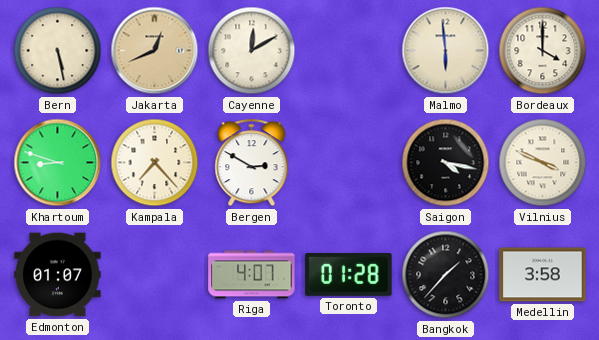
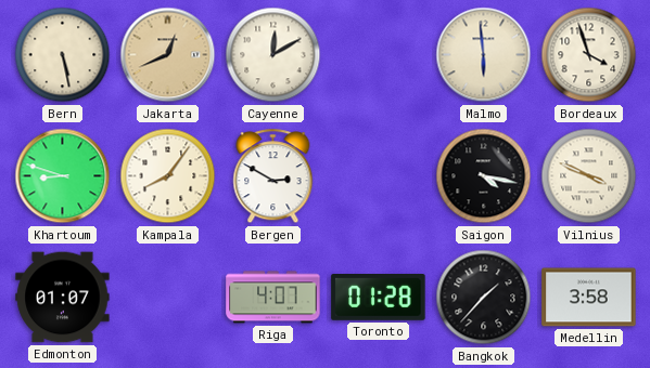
Bordeaux: 4:00 -> 3:57 (589, 55)
Kampala: 7:23 -> 8:06 (168, 176)
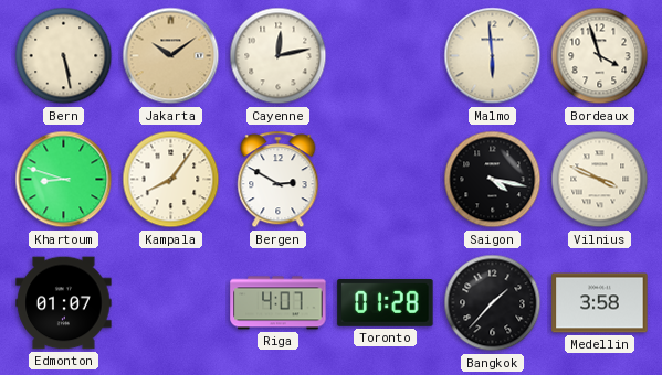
Jakarta: 12:41 -> 10:09 (171, 56)
Cayenne: 12:10 -> 12:13 (279, 56)
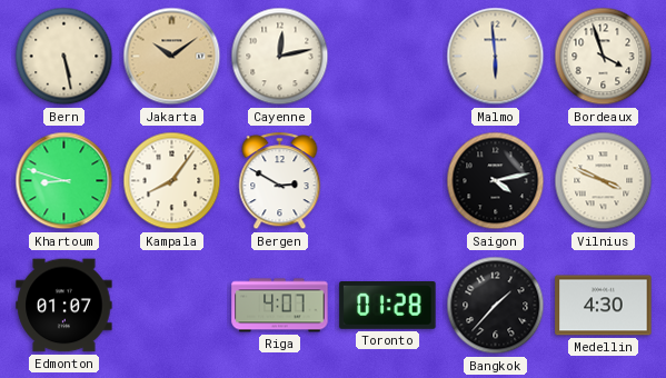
Saigon: 4:17 -> 4:13 (496, 181)
Medellin: 3:58 -> 4:30 (604, 306)
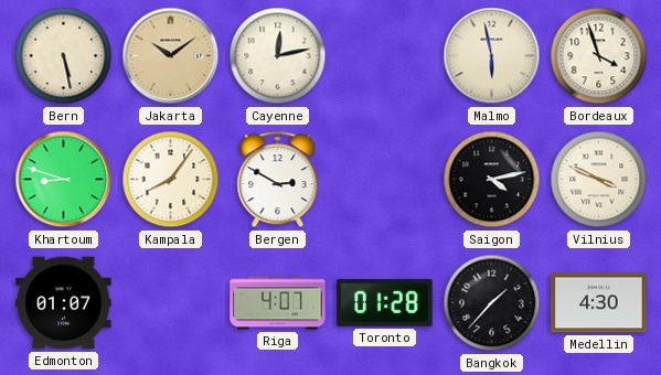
Malmo: 5:59 -> 5:58 (492, 56)
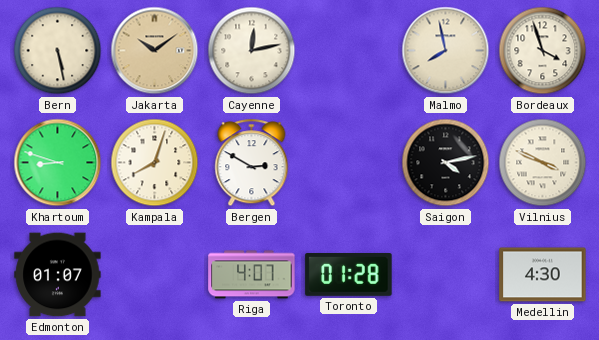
Malmo: 5:58 -> 7:58 (446, 51)
Kampala: 8:06 -> 8:03 (155, 163)
Bangkok: 1:37 -> none (492, 303)
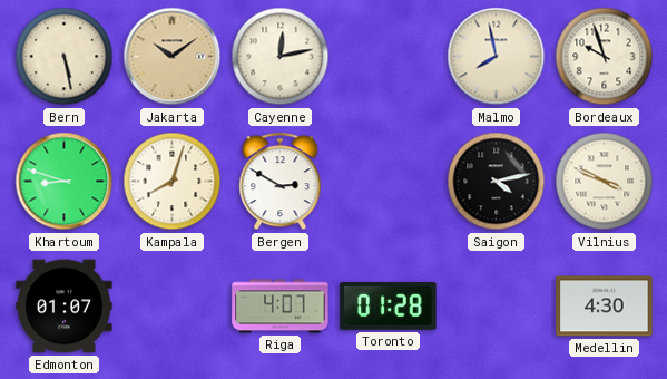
Bordeaux: 3:57 -> 9:57 (605, 57)
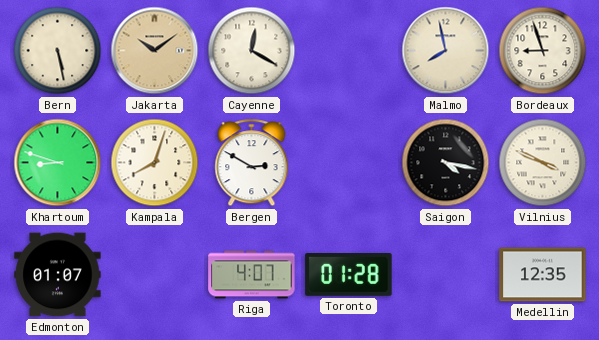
Cayenne: 12:13 -> 12:20 (252, 51)
Bordeaux: 9:57 -> 8:57 (543, 51)
Saigon: 4:13 -> 4:17 (446, 163)
Medellin: 4:30 -> 12:35 (543, 275)
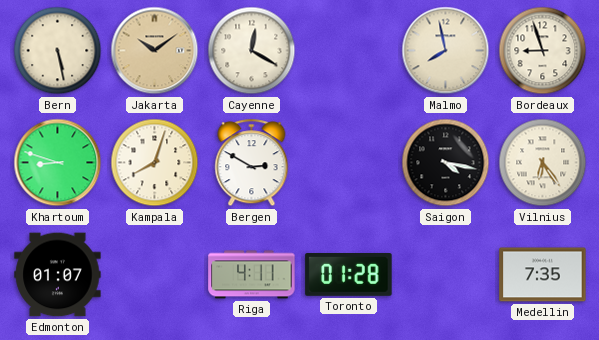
Vilnius: 3:49 -> 6:24 (543, 163)
Riga: 4:07 -> 4:11 (252, 275)
Medellin: 12:35 -> 7:35 (543, 275)
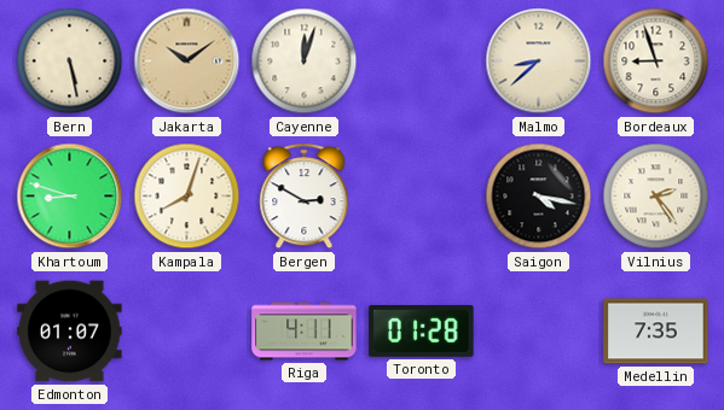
Cayenne: 12:20 -> 12:03 (305, 61)
Malmo: 7:58 -> 8:38 (539, 61)
Vilnius: 6:24 -> 2:24 (656, 197)
